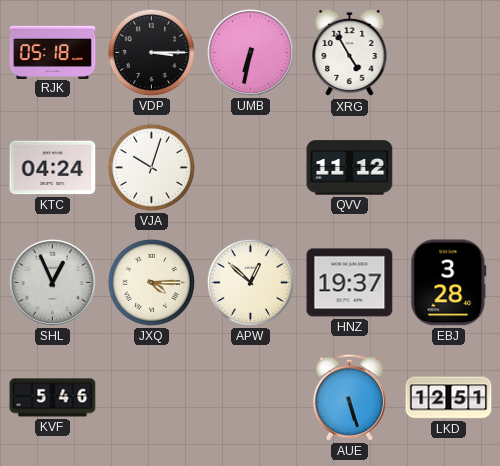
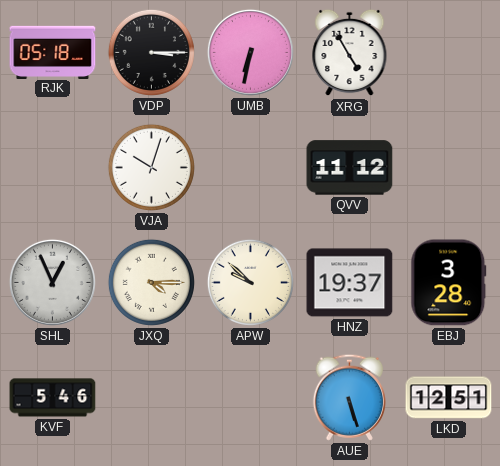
KTC: 04:24 -> none (53, 168)
APW: 12:52 -> 9:52 (250, 282)
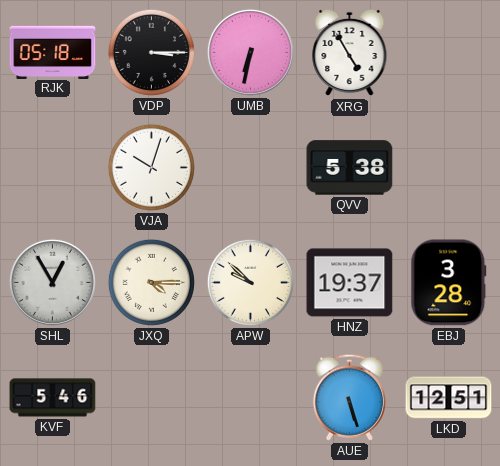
QVV: 11:12 -> 5:38 (350, 168)
SHL: 12:56 -> 12:55 (52, 282)
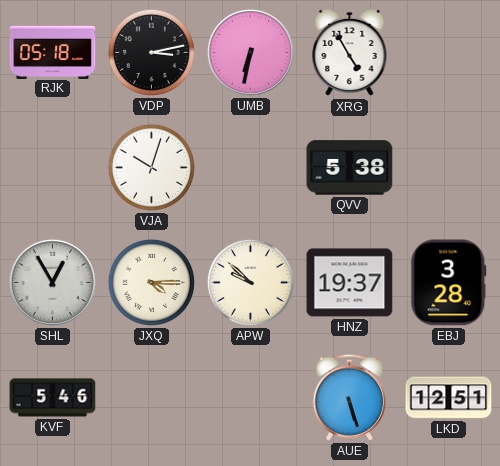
VDP: 3:15 -> 3:13 (151, 52)
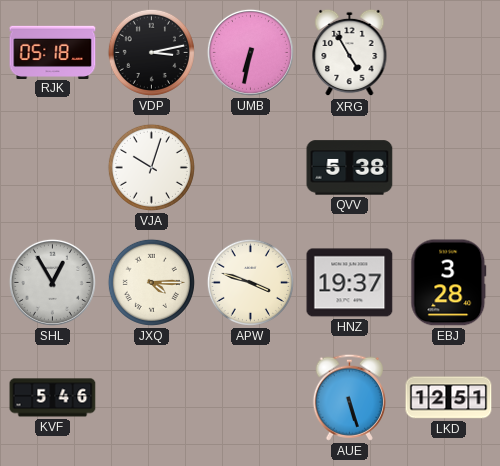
APW: 9:52 -> 3:48 (250, 282)
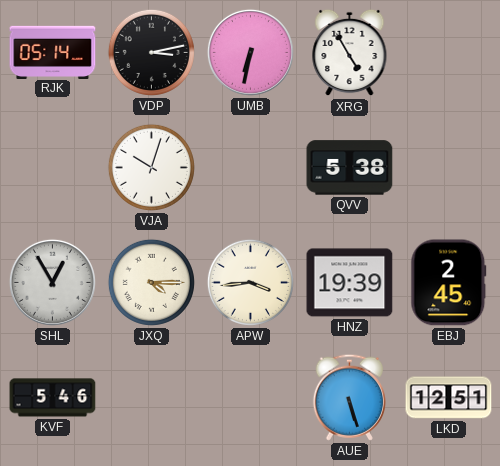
RJK: 05:18 -> 05:14 (53, 52)
APW: 3:48 -> 3:44 (250, 282)
HNZ: 19:37 -> 19:39 (350, 283)
EBJ: 3:28 -> 2:45 (449, 283)
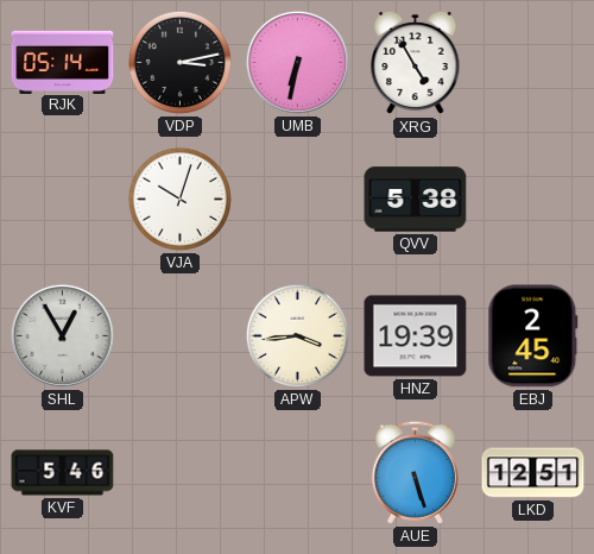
JXQ: 4:15 -> none (151, 282)
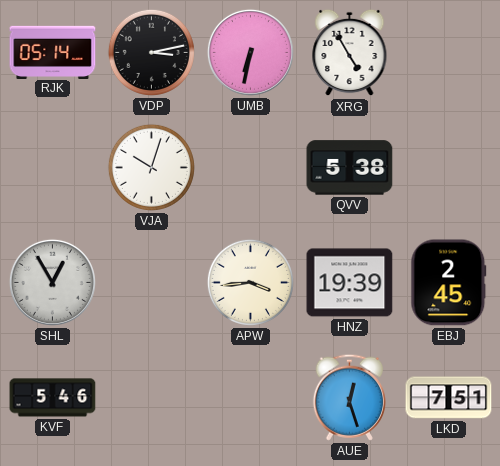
AUE: 5:27 -> 12:27 (349, 397)
LKD: 12:51 -> 7:51 (449, 398)
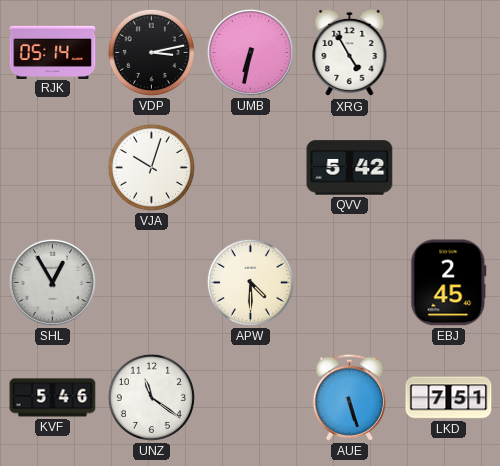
QVV: 5:38 -> 5:42 (350, 168)
APW: 3:44 -> 4:30 (250, 282)
HNZ: 19:39 -> none (350, 283)
UNZ: none -> 11:21 (151, 397)
AUE: 12:27 -> 5:27 (349, 397)
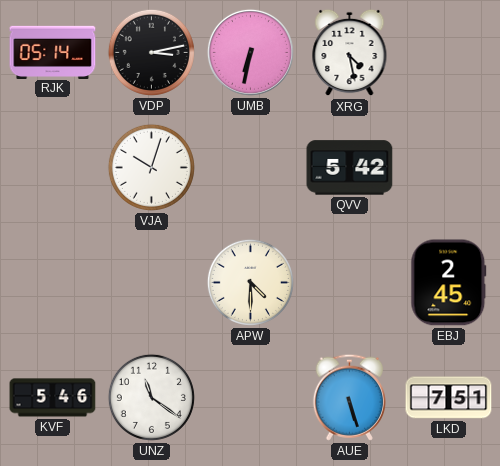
XRG: 4:55 -> 4:28 (350, 53)
SHL: 12:55 -> none (52, 282)
